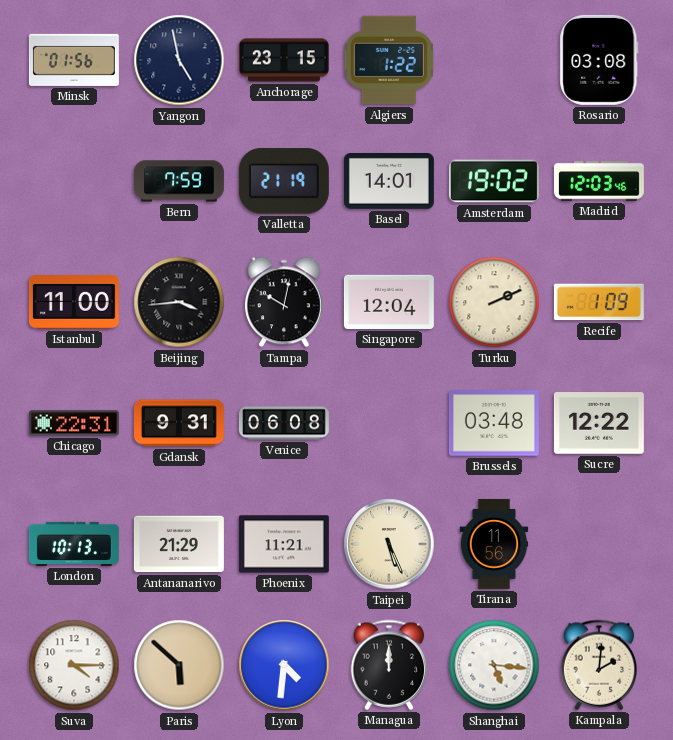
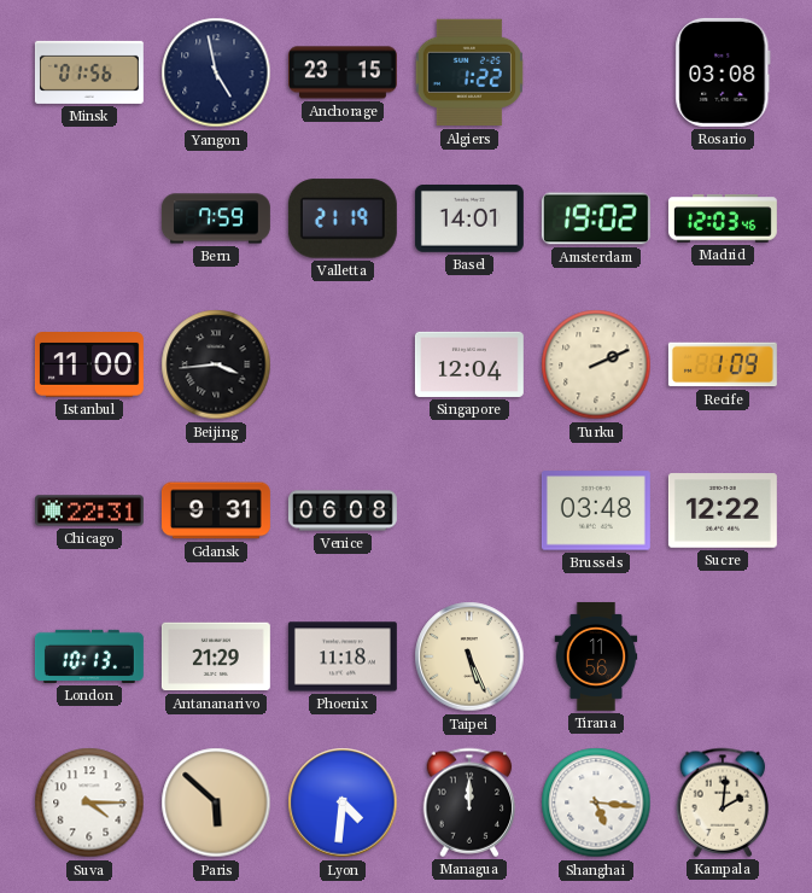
Tampa: 10:02 -> none (284, 302)
Phoenix: 11:21 -> 11:18 (343, 656)
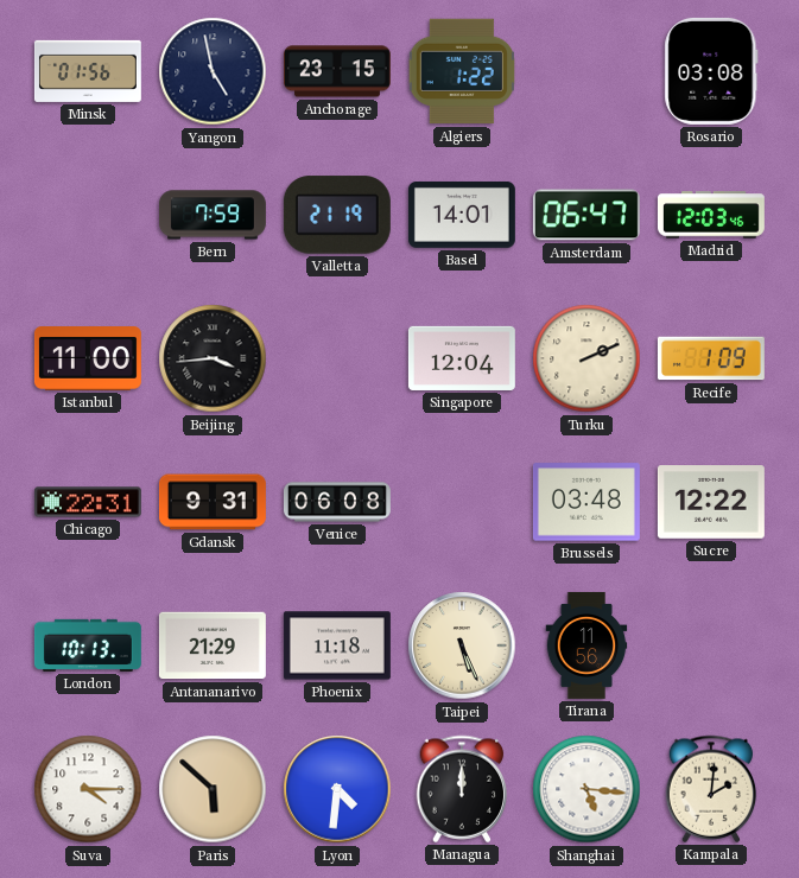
Amsterdam: 19:02 -> 06:47 (586, 215)
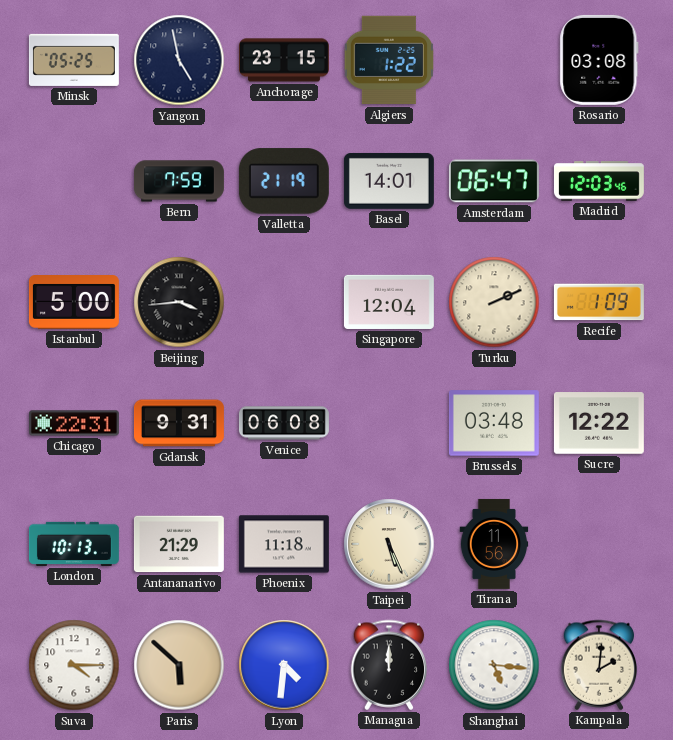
Minsk: 01:56 -> 05:25 (74, 60)
Istanbul: 11:00 -> 5:00 (74, 303)
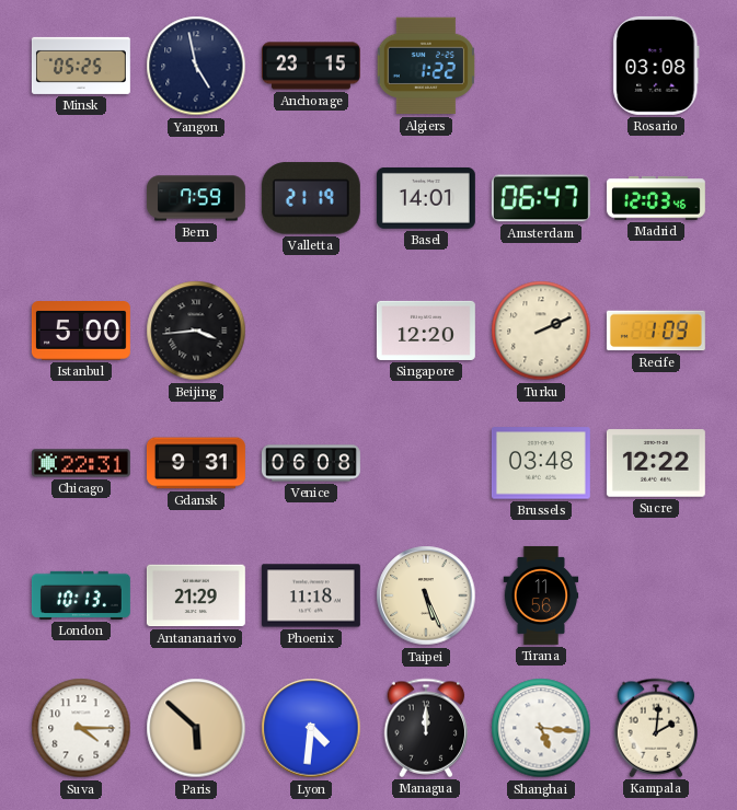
Singapore: 12:04 -> 12:20 (426, 331)
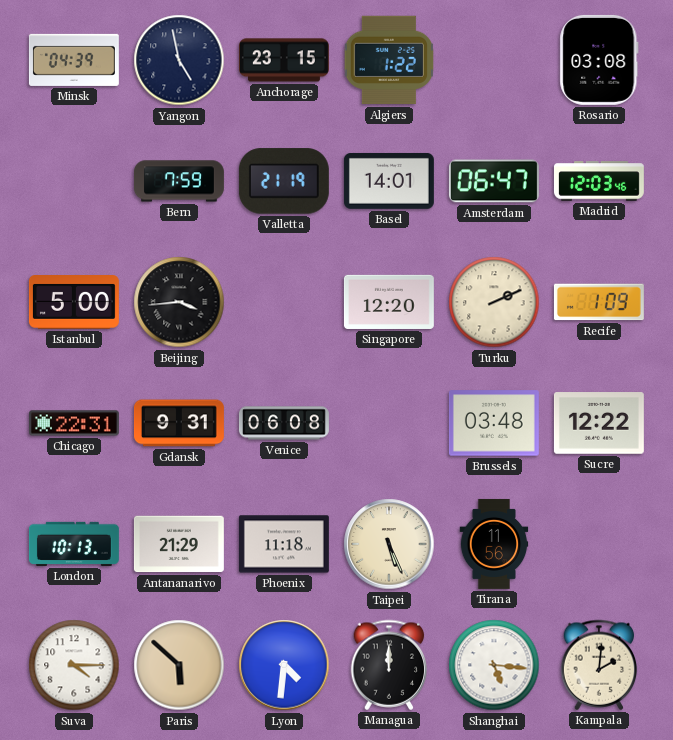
Minsk: 05:25 -> 04:39 (74, 60)
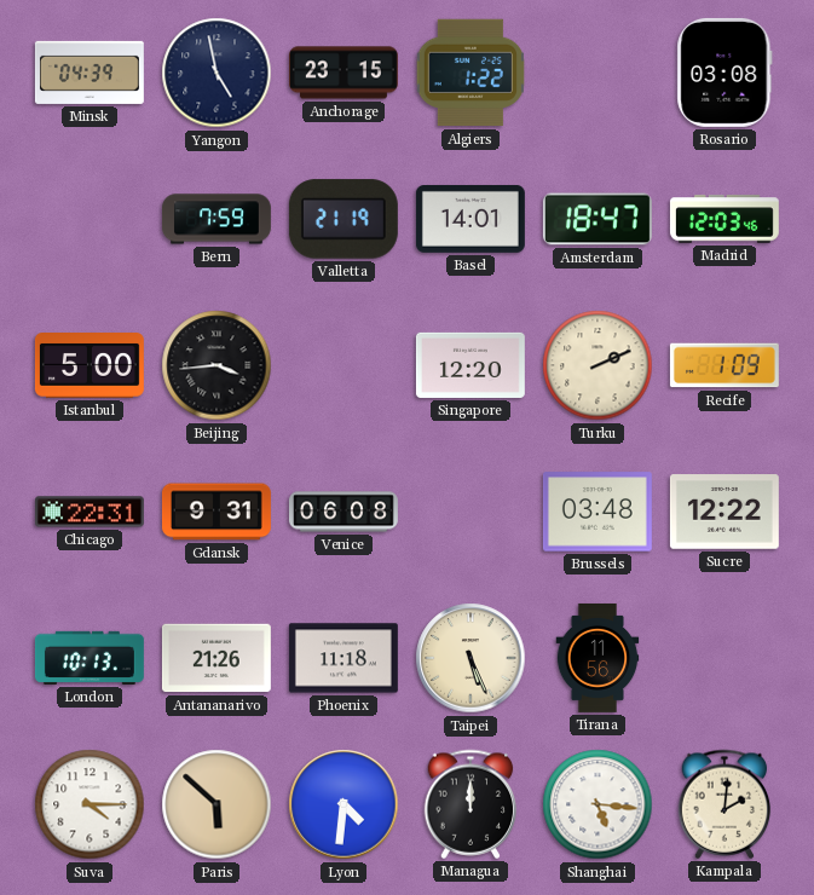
Amsterdam: 06:47 -> 18:47 (597, 219)
Antananarivo: 21:29 -> 21:26 (217, 658)
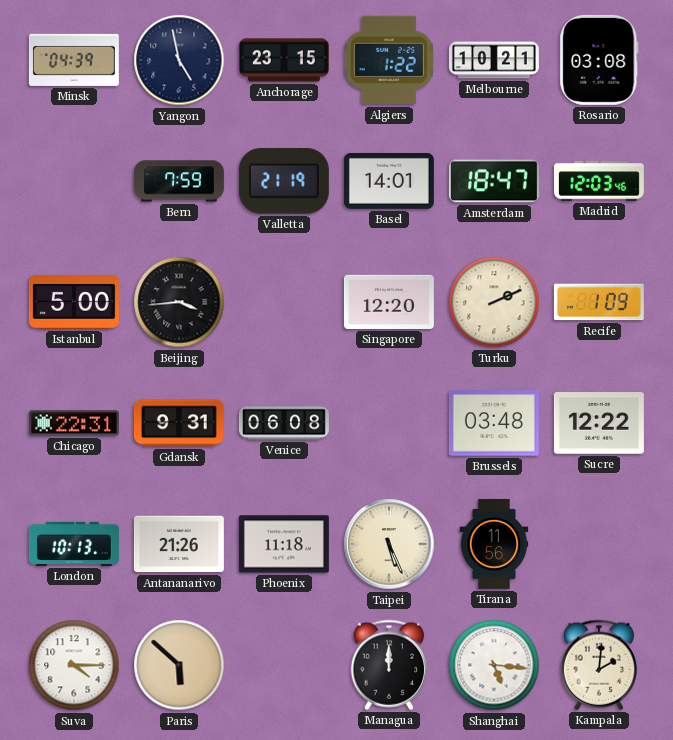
Melbourne: none -> 10:21 (494, 60)
Lyon: 4:31 -> none (344, 804)
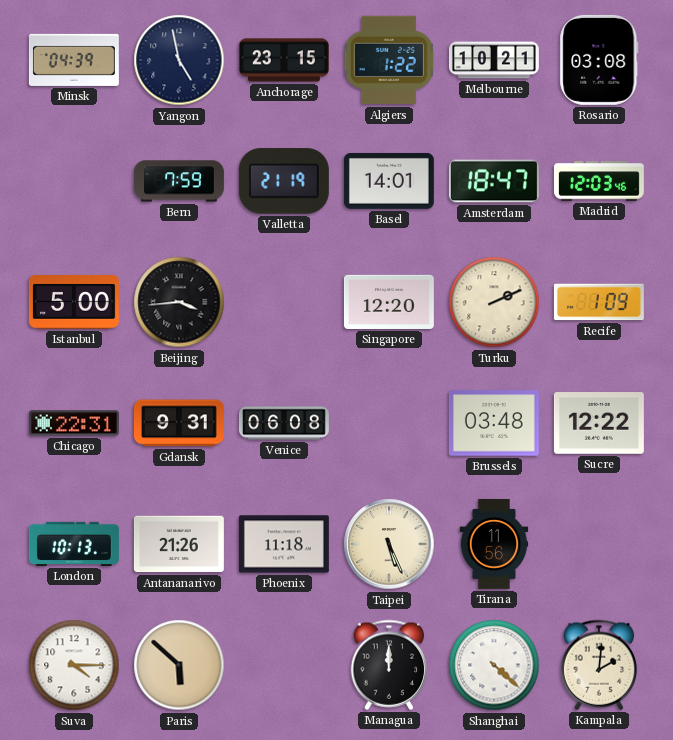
Shanghai: 5:16 -> 4:22 (494, 665)
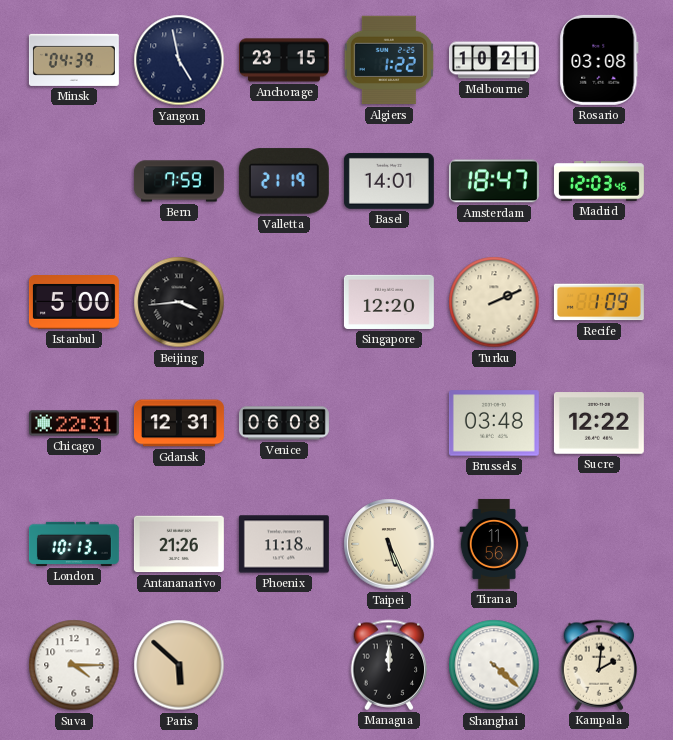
Gdansk: 9:31 -> 12:31 (179, 423)
